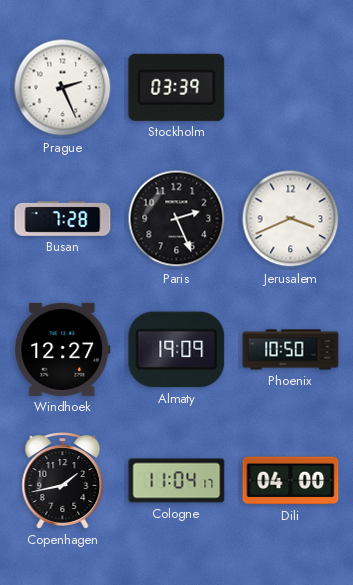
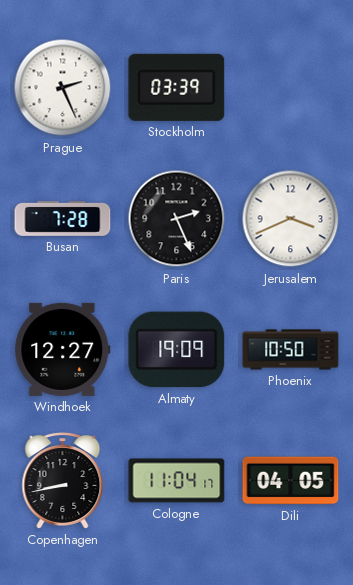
Copenhagen: 1:43 -> 8:43 (63, 481)
Dili: 04:00 -> 04:05 (291, 481)
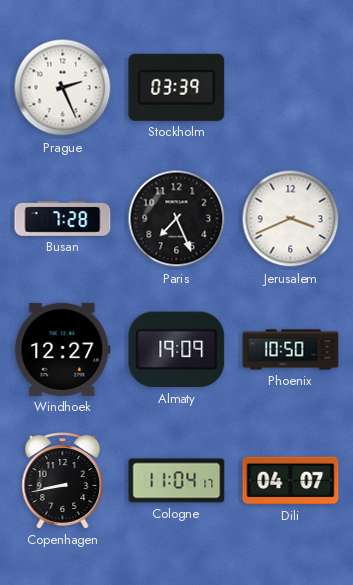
Paris: 2:26 -> 7:26 (177, 219)
Dili: 04:05 -> 04:07 (291, 481)
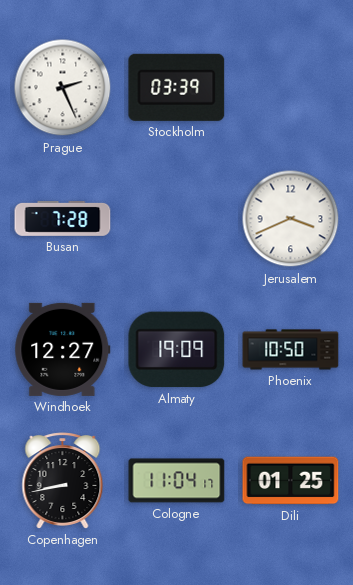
Paris: 7:26 -> none (177, 219)
Dili: 04:07 -> 01:25 (291, 481)
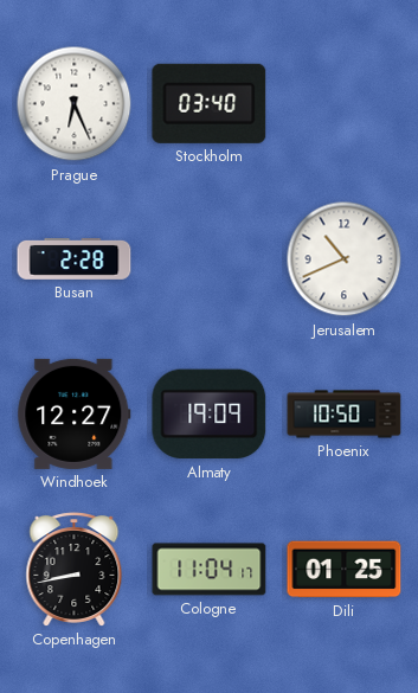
Prague: 2:26 -> 6:26 (75, 104)
Stockholm: 03:39 -> 03:40 (210, 103)
Busan: 7:28 -> 2:28 (75, 258)
Jerusalem: 3:41 -> 10:41 (345, 259)
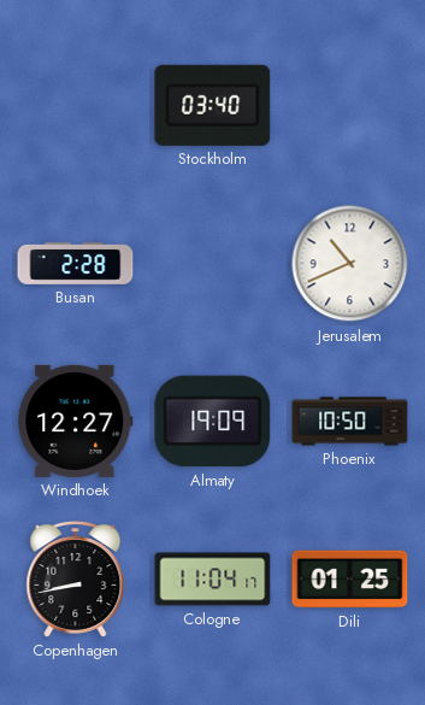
Prague: 6:26 -> none (75, 104)
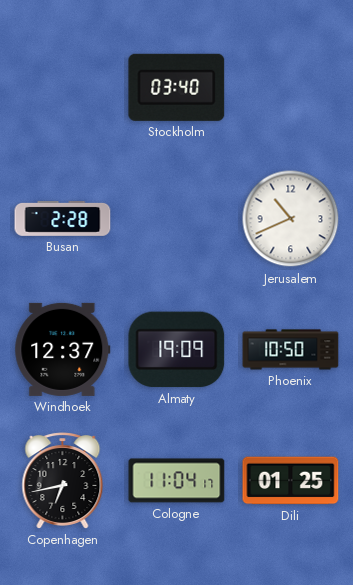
Windhoek: 12:27 -> 12:37 (63, 349)
Copenhagen: 8:43 -> 6:43 (63, 481)
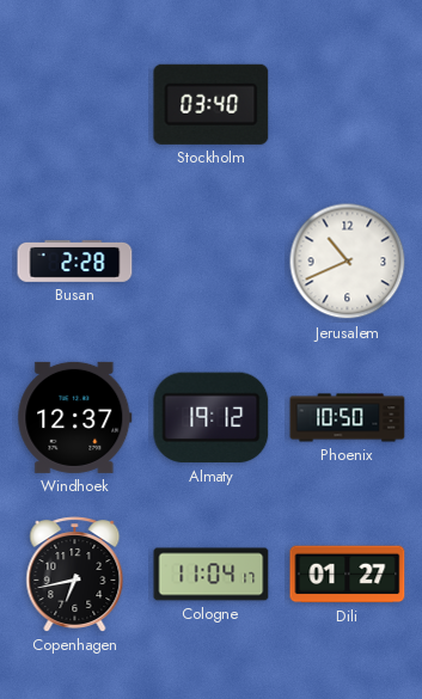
Almaty: 19:09 -> 19:12 (212, 418)
Dili: 01:25 -> 01:27 (348, 575)
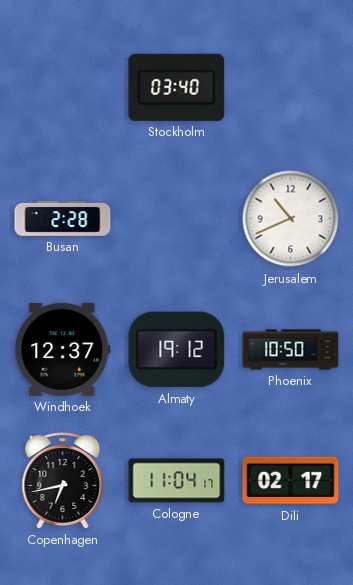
Dili: 01:27 -> 02:17 (291, 481)
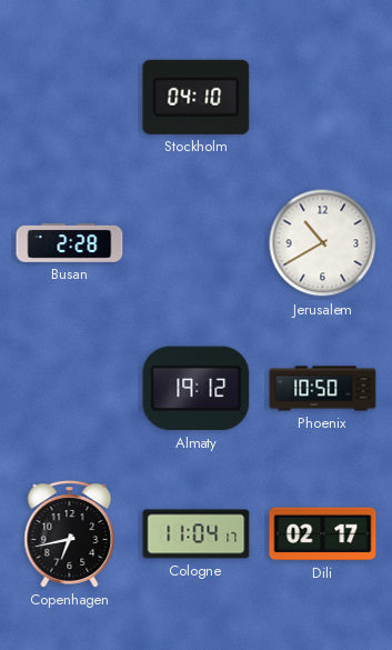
Stockholm: 03:40 -> 04:10 (197, 97)
Jerusalem: 10:41 -> 10:40 (323, 243)
Windhoek: 12:37 -> none (63, 349)
